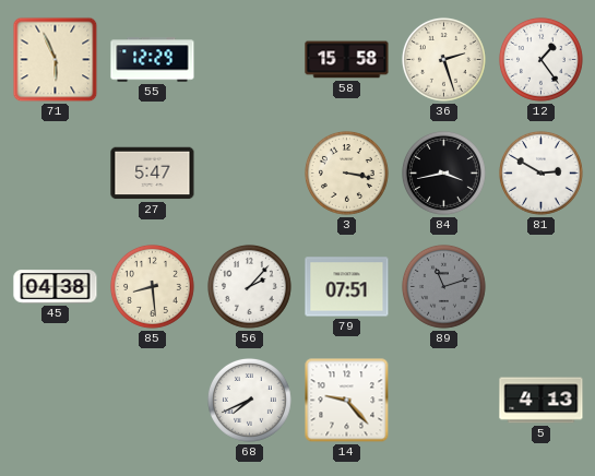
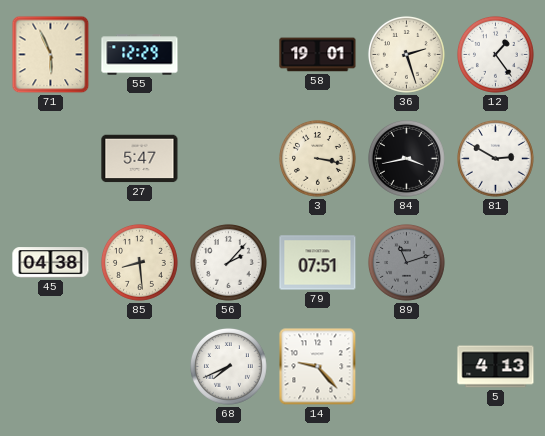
58: 15:58 -> 19:01 (318, 55)
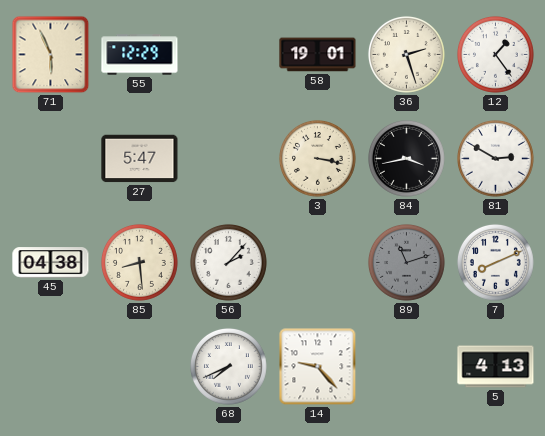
79: 07:51 -> none (318, 263)
7: none -> 8:11 (495, 262)
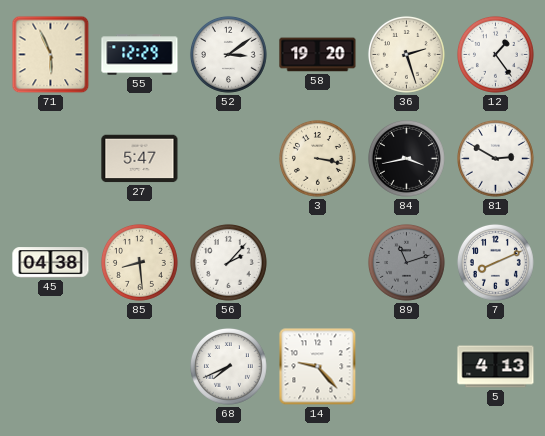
52: none -> 3:09 (228, 54)
58: 19:01 -> 19:20 (318, 55)
